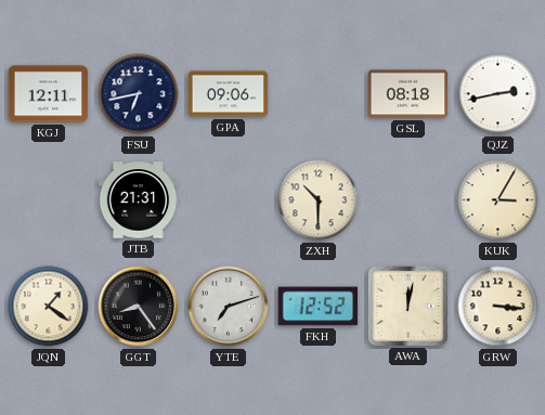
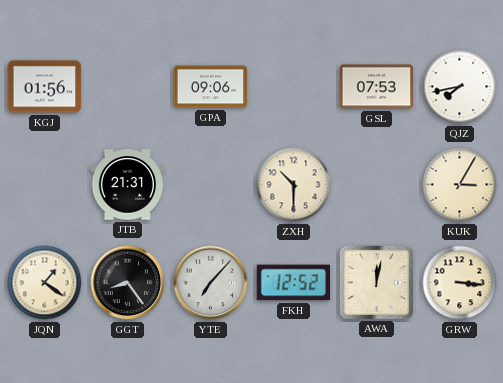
KGJ: 12:11 -> 01:56 (45, 87)
FSU: 6:43 -> none (139, 94)
GSL: 08:18 -> 07:53 (377, 87)
QJZ: 2:43 -> 7:43 (460, 87)
YTE: 7:12 -> 7:07 (211, 283)
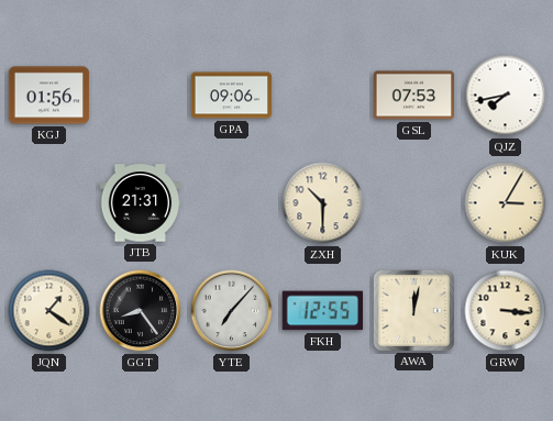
FKH: 12:52 -> 12:55 (323, 311)
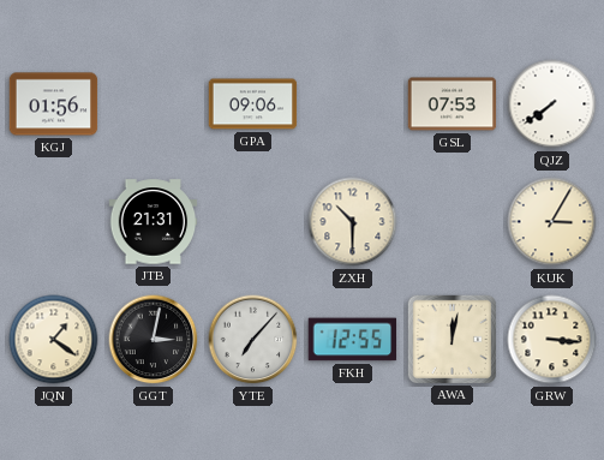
QJZ: 7:43 -> 7:39 (552, 104)
GGT: 8:24 -> 3:02 (154, 340)
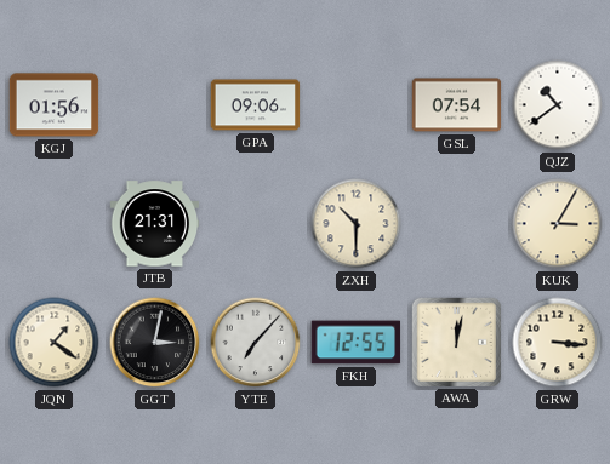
GSL: 07:53 -> 07:54 (457, 105)
QJZ: 7:39 -> 10:39 (558, 105)
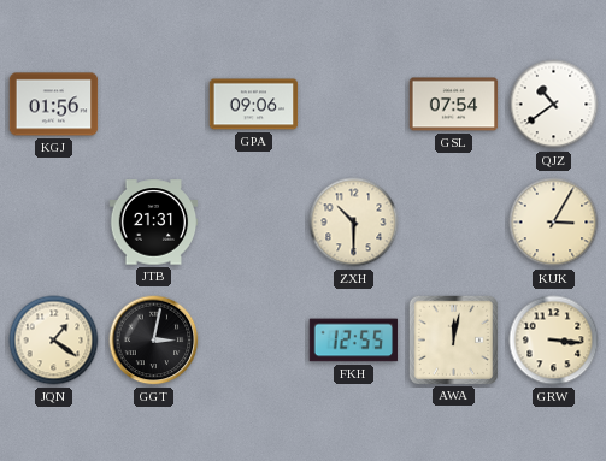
YTE: 7:07 -> none (256, 343)
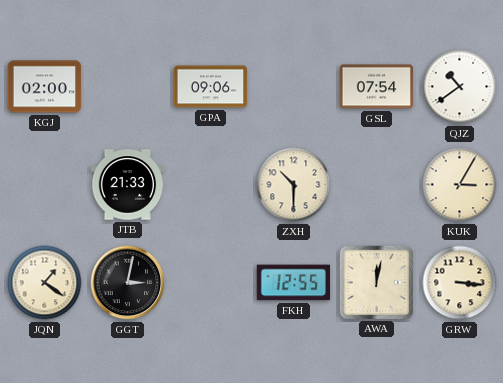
KGJ: 01:56 -> 02:00 (45, 87)
JTB: 21:31 -> 21:33 (128, 185)
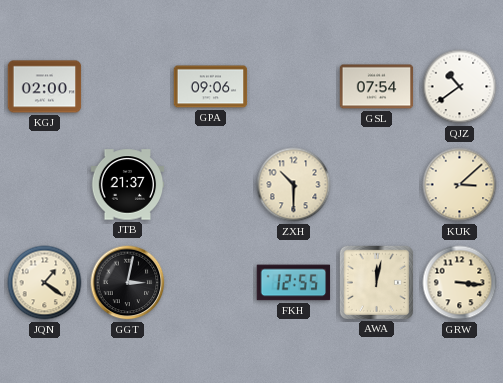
JTB: 21:33 -> 21:37 (128, 185)
KUK: 3:05 -> 3:08 (460, 185)
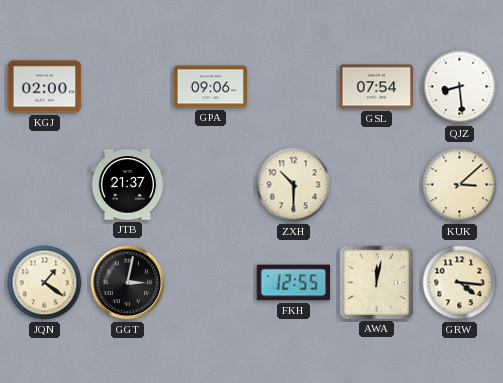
QJZ: 10:39 -> 8:29 (460, 87)
GRW: 3:16 -> 4:16 (460, 283)
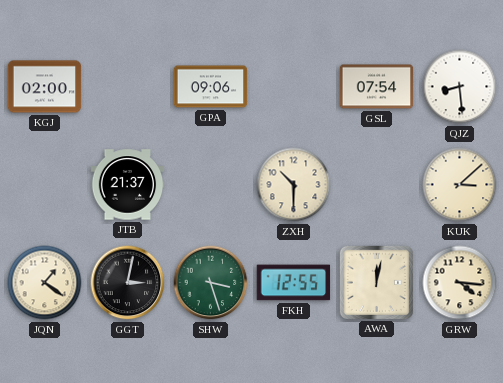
SHW: none -> 3:27 (211, 283)
